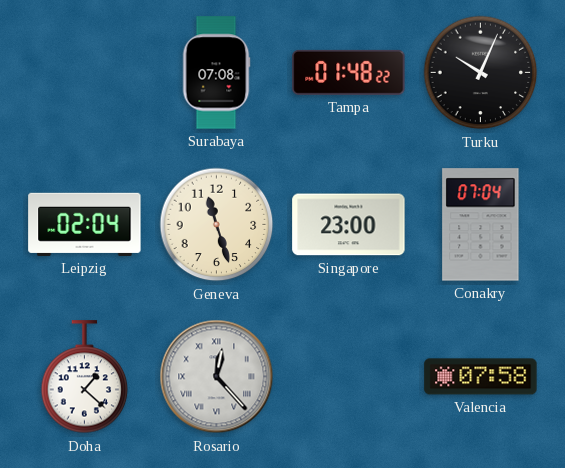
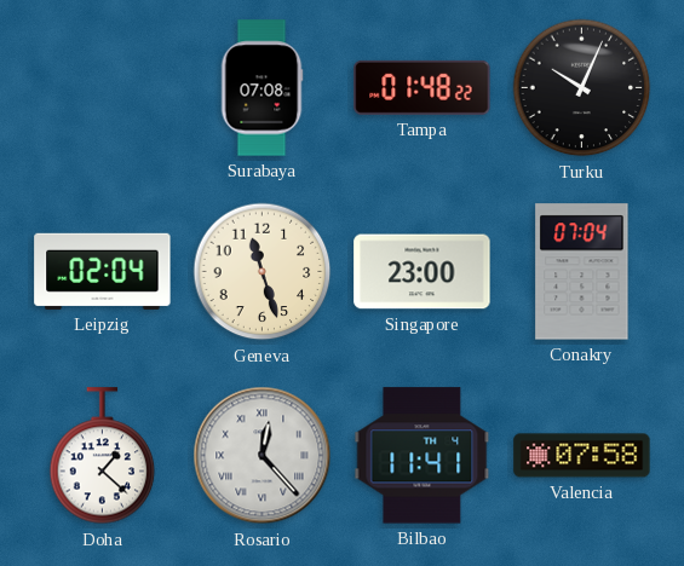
Bilbao: none -> 11:41 (423, 456)
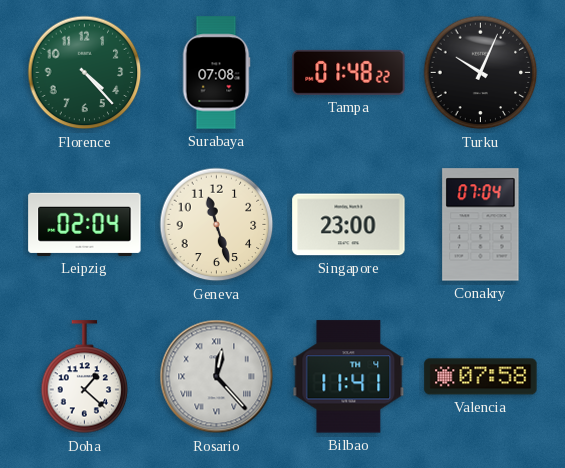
Florence: none -> 4:23 (85, 73)
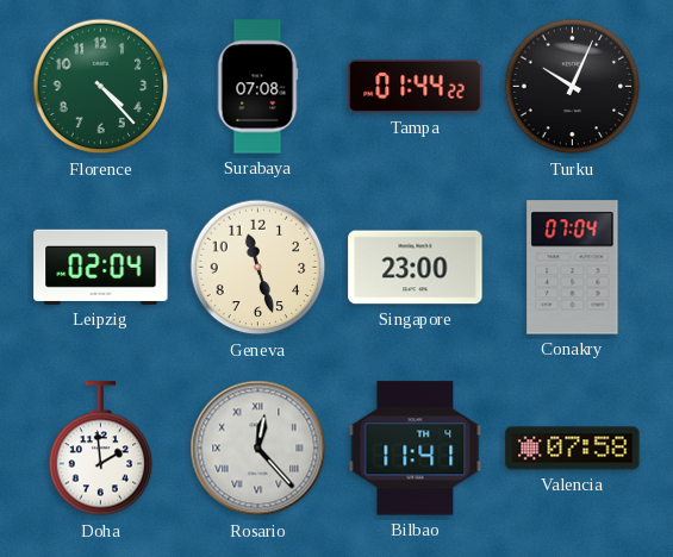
Tampa: 01:48 -> 01:44 (416, 86)
Doha: 1:22 -> 1:59 (101, 449)
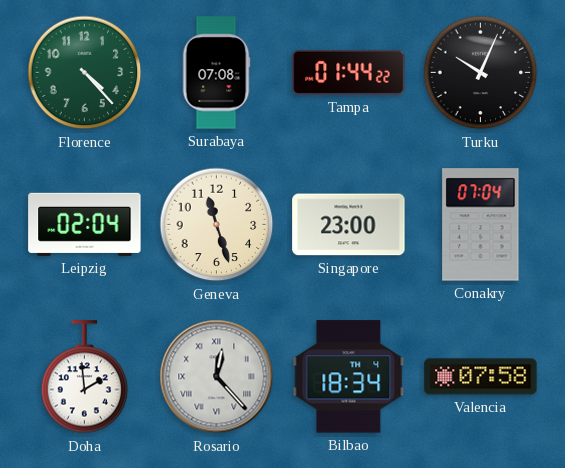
Bilbao: 11:41 -> 18:34 (349, 377)
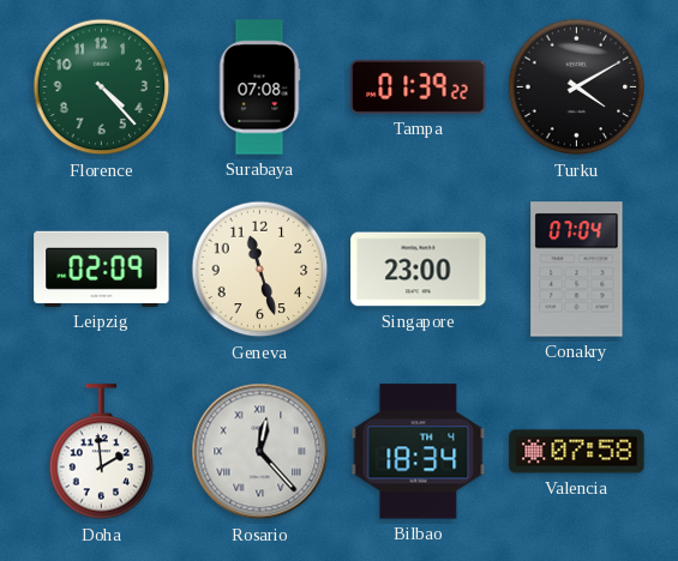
Tampa: 01:44 -> 01:39 (419, 86)
Turku: 10:04 -> 4:10 (577, 88)
Leipzig: 02:04 -> 02:09 (102, 269)
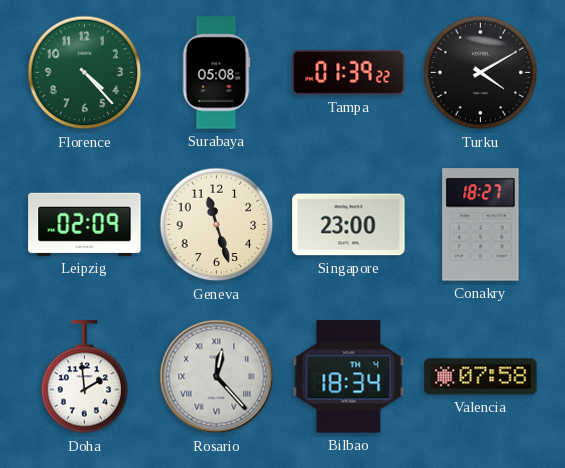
Surabaya: 07:08 -> 05:08 (216, 73)
Conakry: 07:04 -> 18:27 (481, 225)
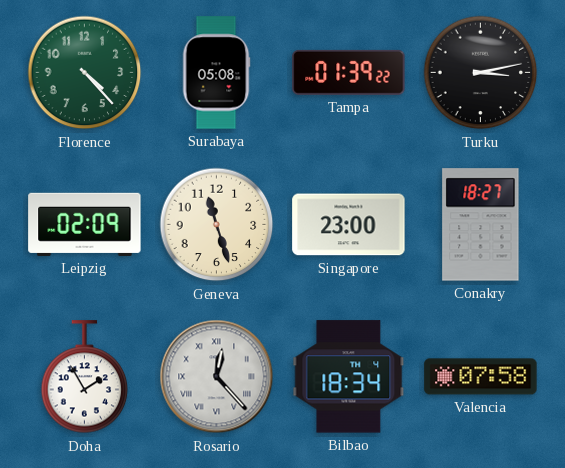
Turku: 4:10 -> 3:13 (481, 73)
Doha: 1:59 -> 1:55 (85, 377)
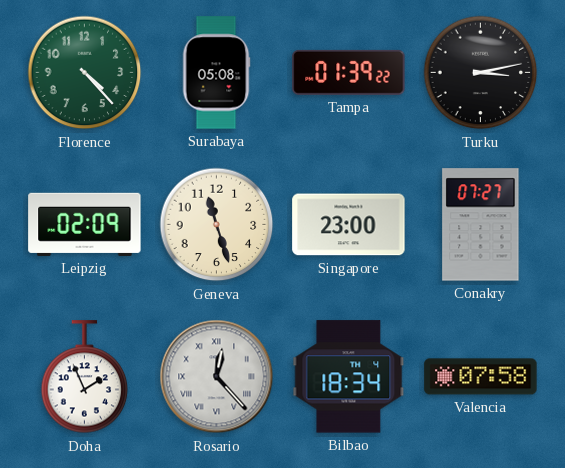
Conakry: 18:27 -> 07:27 (481, 225)
Doha: 1:55 -> 1:56 (85, 377)
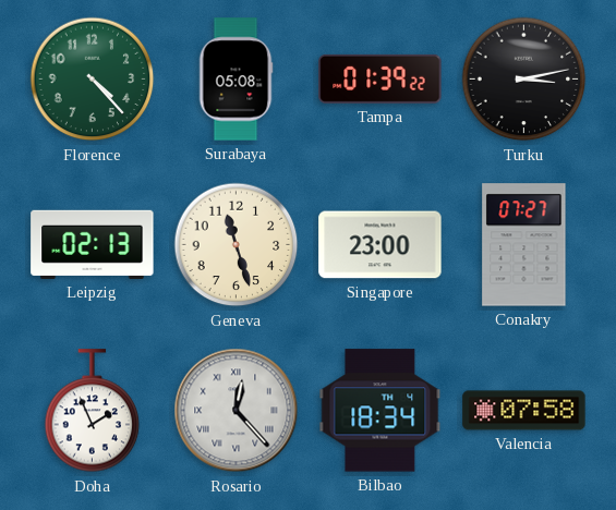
Leipzig: 02:09 -> 02:13 (93, 244)
